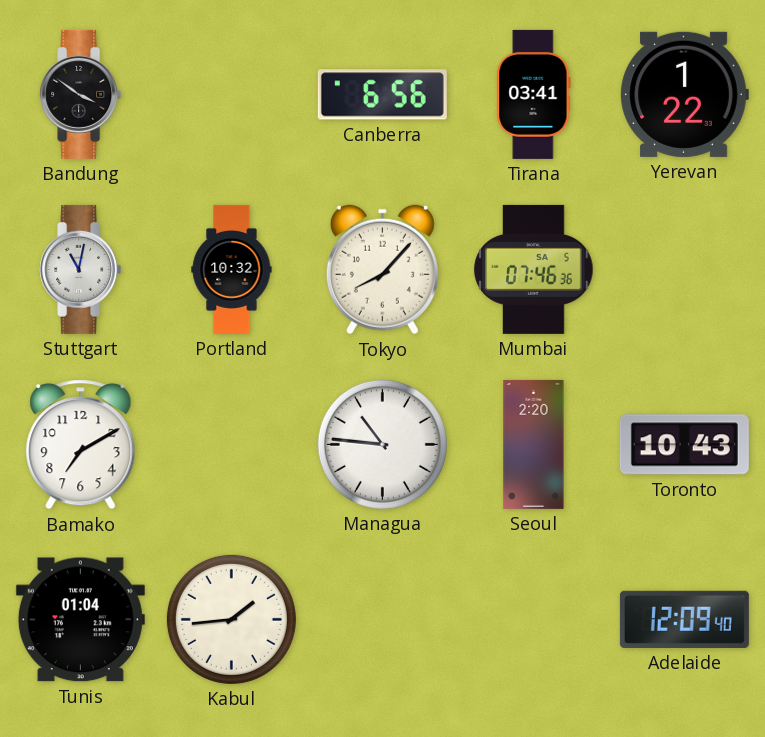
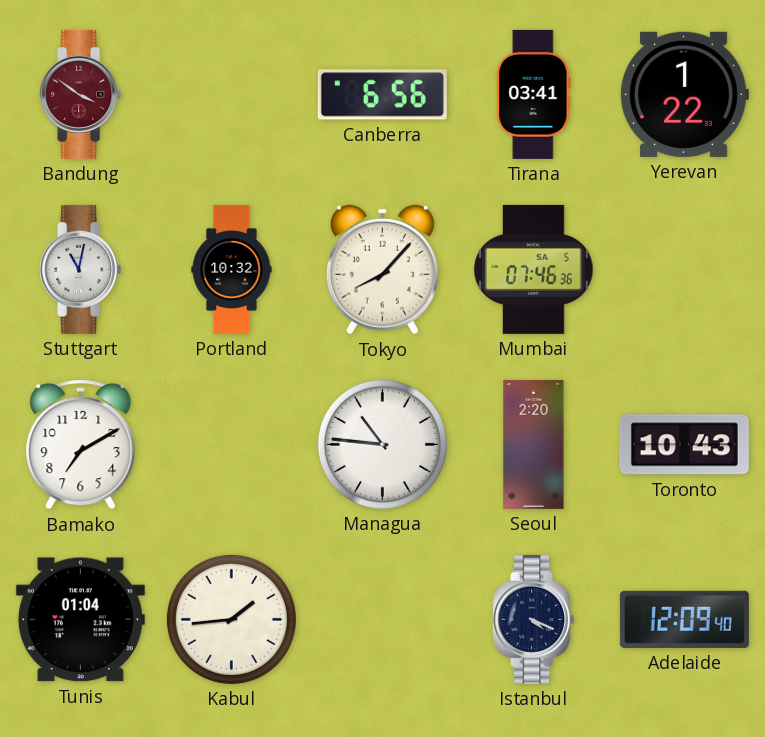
Bandung dial: black -> burgundy (81, 94)
Istanbul: none -> 4:19 (534, 619)
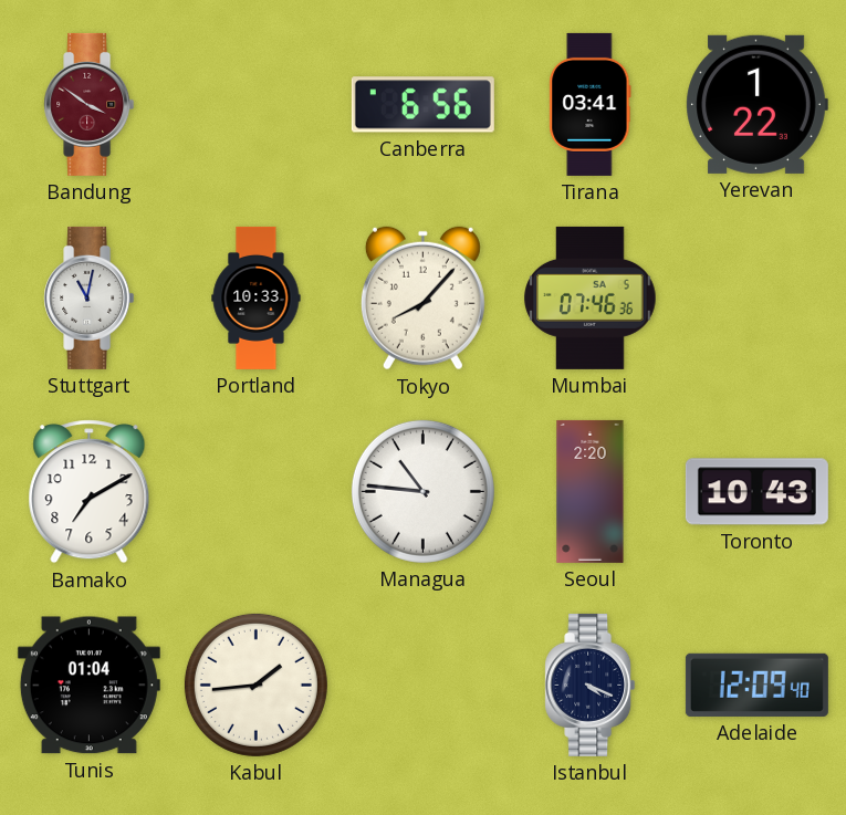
Portland: 10:32 -> 10:33 (257, 297)
